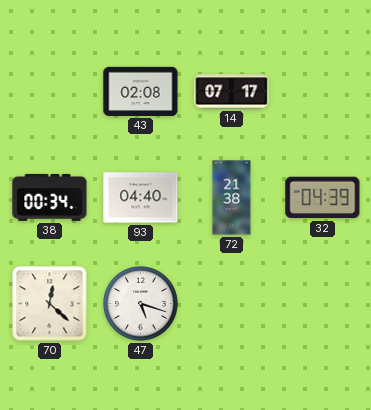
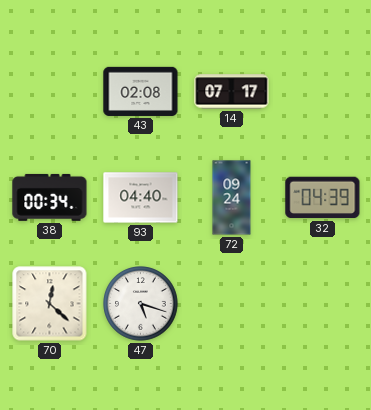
72: 21:38 -> 09:24 (232, 198)
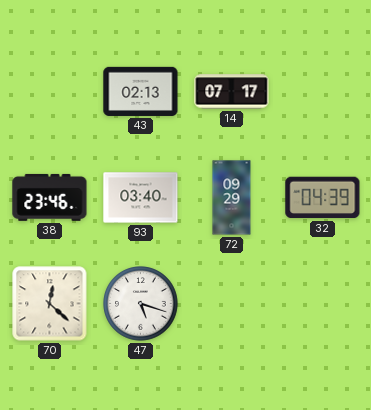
43: 02:08 -> 02:13 (141, 91)
38: 00:34 -> 23:46 (50, 197)
93: 04:40 -> 03:40 (141, 198)
72: 09:24 -> 09:29 (232, 198)
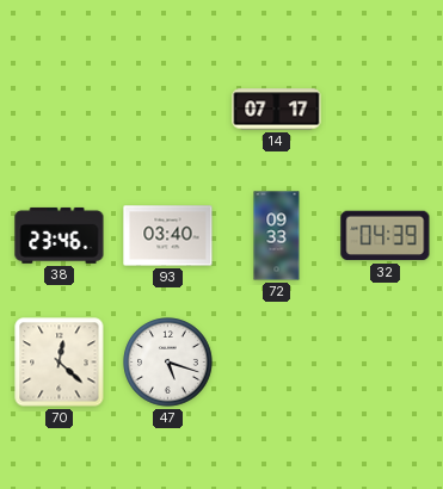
43: 02:13 -> none (141, 91)
72: 09:29 -> 09:33 (277, 236)
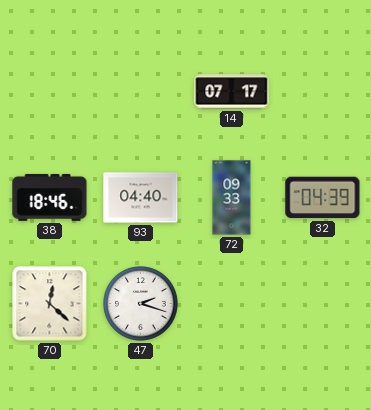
38: 23:46 -> 18:46 (50, 197)
93: 03:40 -> 04:40 (141, 198)
47: 5:18 -> 2:18 (141, 304)
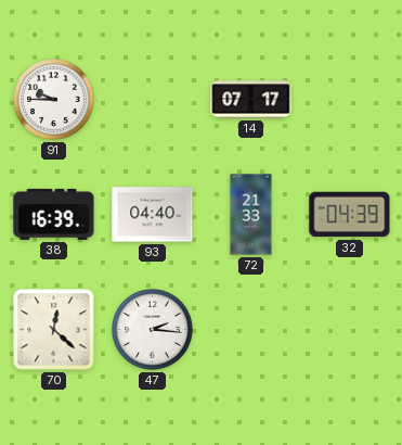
91: none -> 9:45 (54, 100)
38: 18:46 -> 16:39 (54, 214)
72: 09:33 -> 21:33 (251, 215)
47: 2:18 -> 2:16 (153, 330)
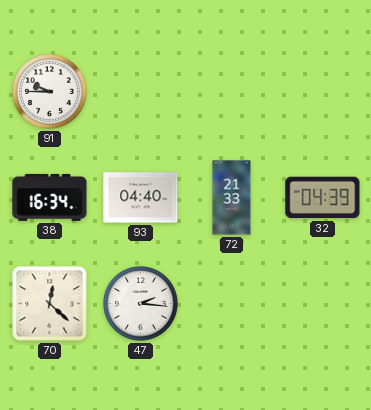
14: 07:17 -> none (251, 100)
38: 16:39 -> 16:34 (50, 197)
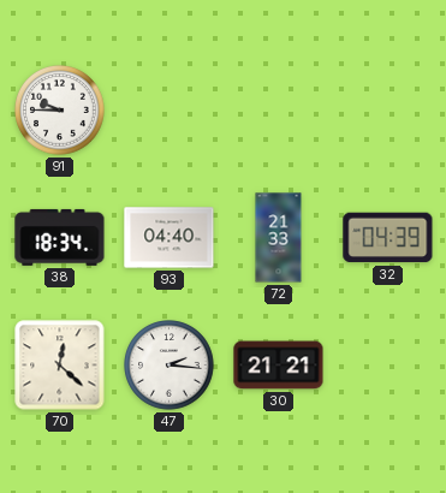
38: 16:34 -> 18:34 (60, 237)
30: none -> 21:21 (279, 366)
